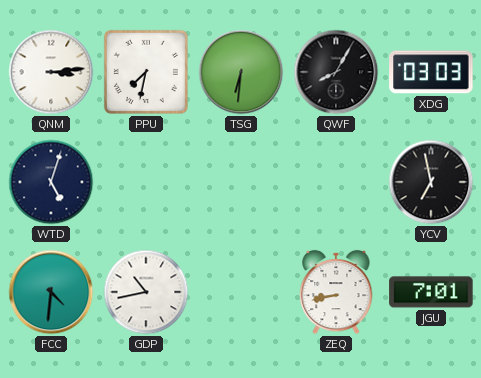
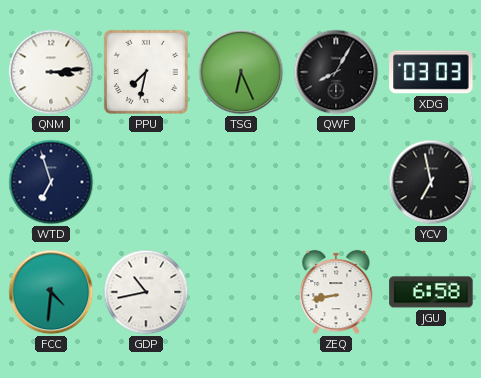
TSG: 6:31 -> 6:26 (241, 72)
WTD: 5:03 -> 6:57 (51, 182)
JGU: 7:01 -> 6:58 (431, 292)
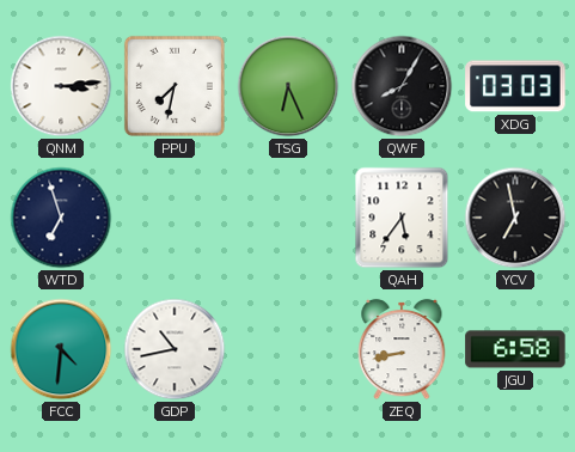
QAH: none -> 5:36 (402, 218)
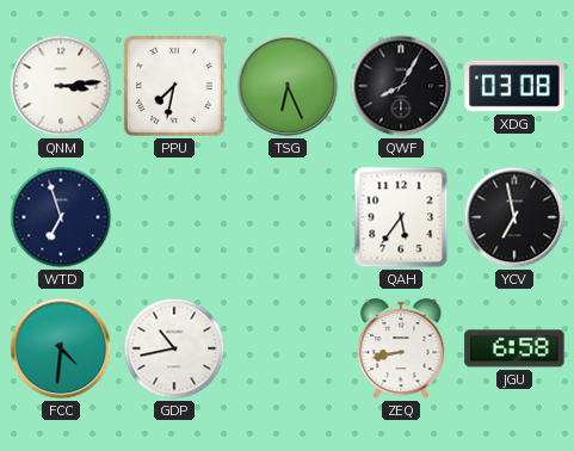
XDG: 03:03 -> 03:08 (514, 86)
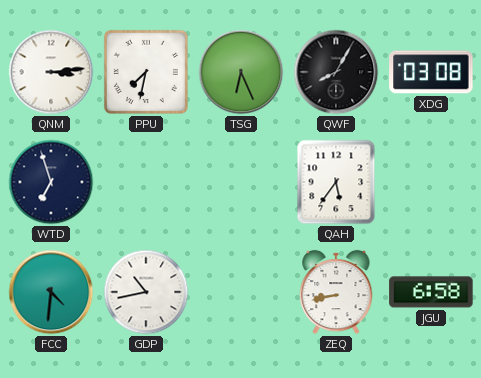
YCV: 6:58 -> none (514, 217)
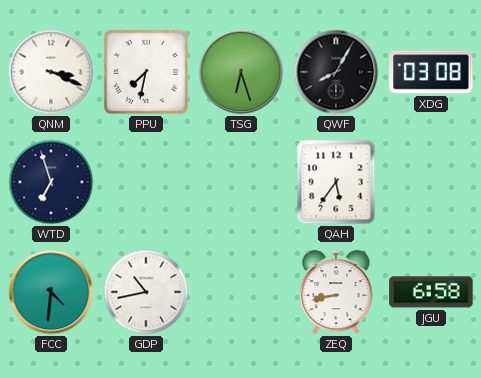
QNM: 3:14 -> 3:19 (51, 72)
TSG: 6:26 -> 6:27 (241, 72)
